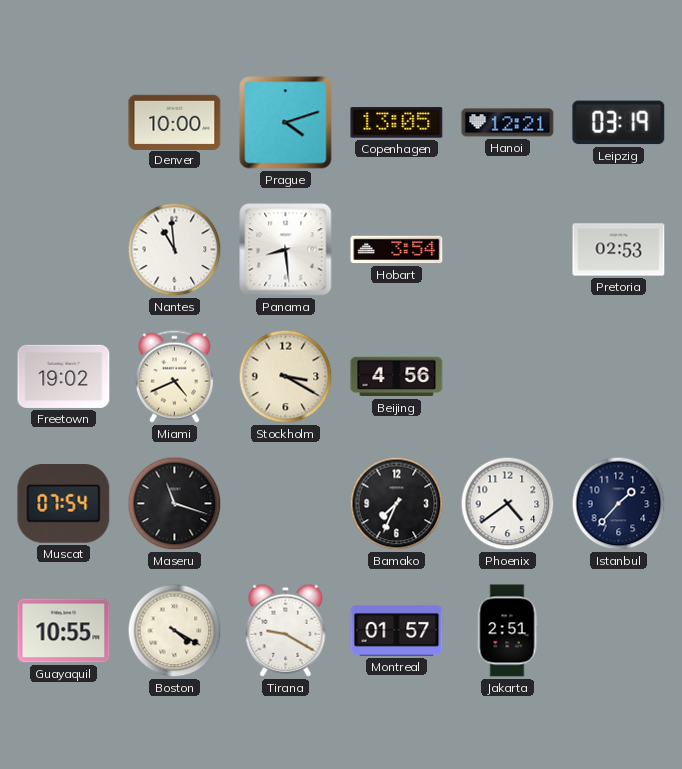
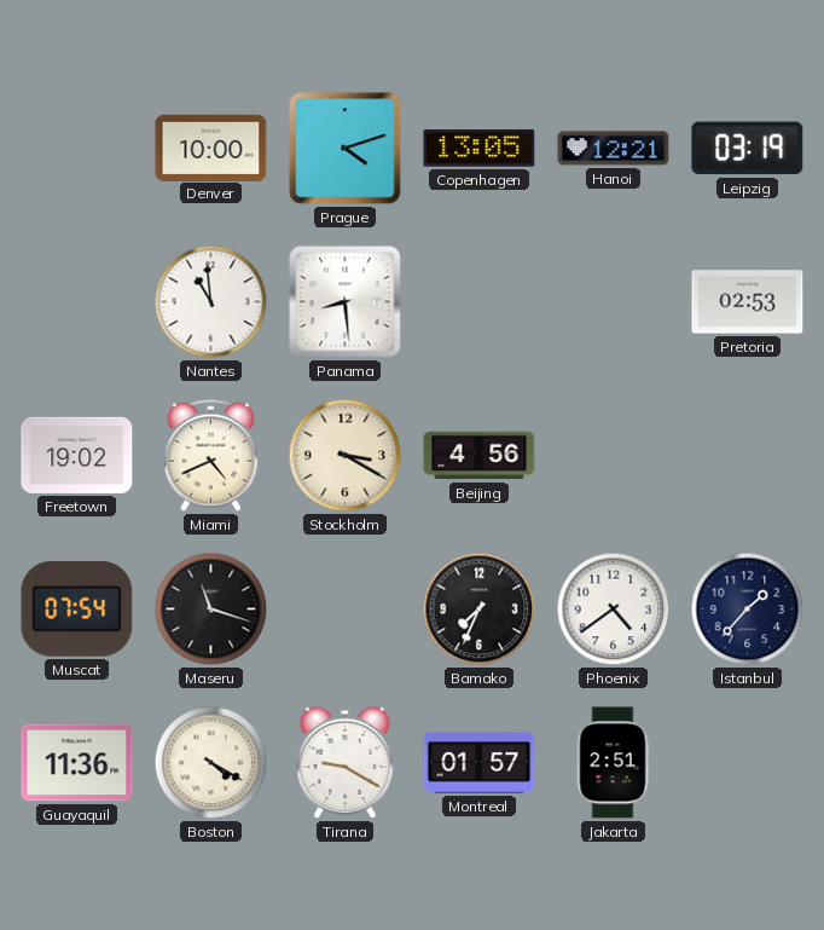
Hobart: 3:54 -> none (397, 250)
Guayaquil: 10:55 -> 11:36 (77, 763)
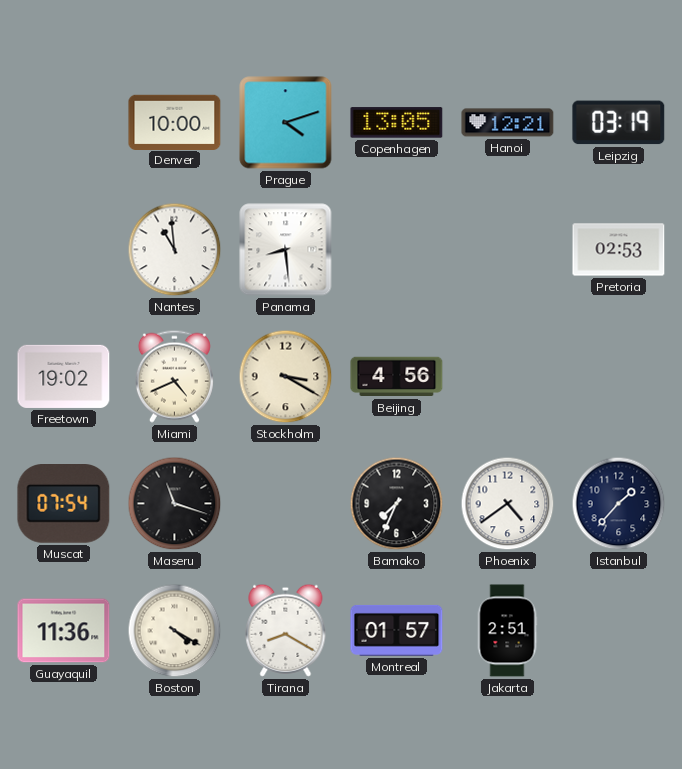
Tirana: 9:20 -> 8:20 (286, 630)
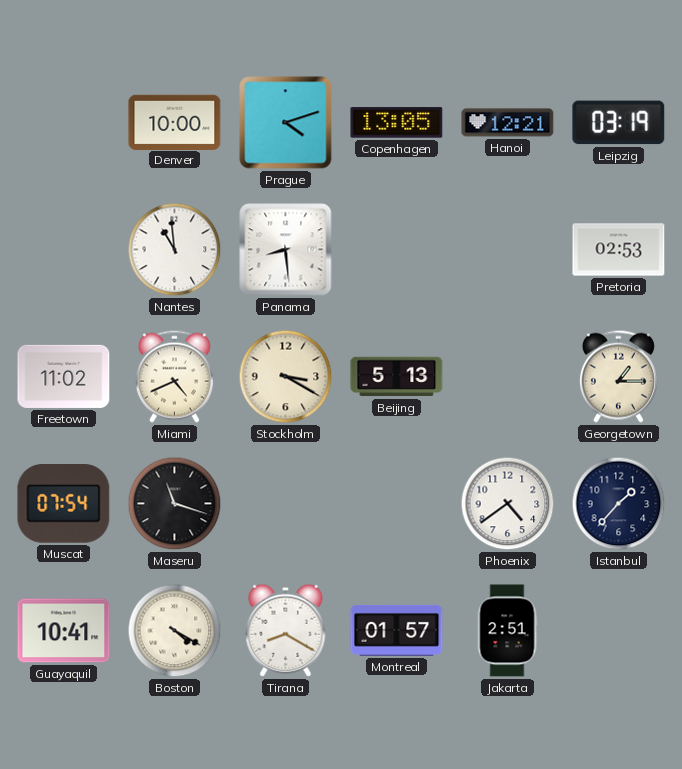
Freetown: 19:02 -> 11:02 (64, 376)
Beijing: 4:56 -> 5:13 (397, 377)
Georgetown: none -> 1:15 (618, 376)
Bamako: 7:34 -> none (397, 504)
Guayaquil: 11:36 -> 10:41 (64, 631)
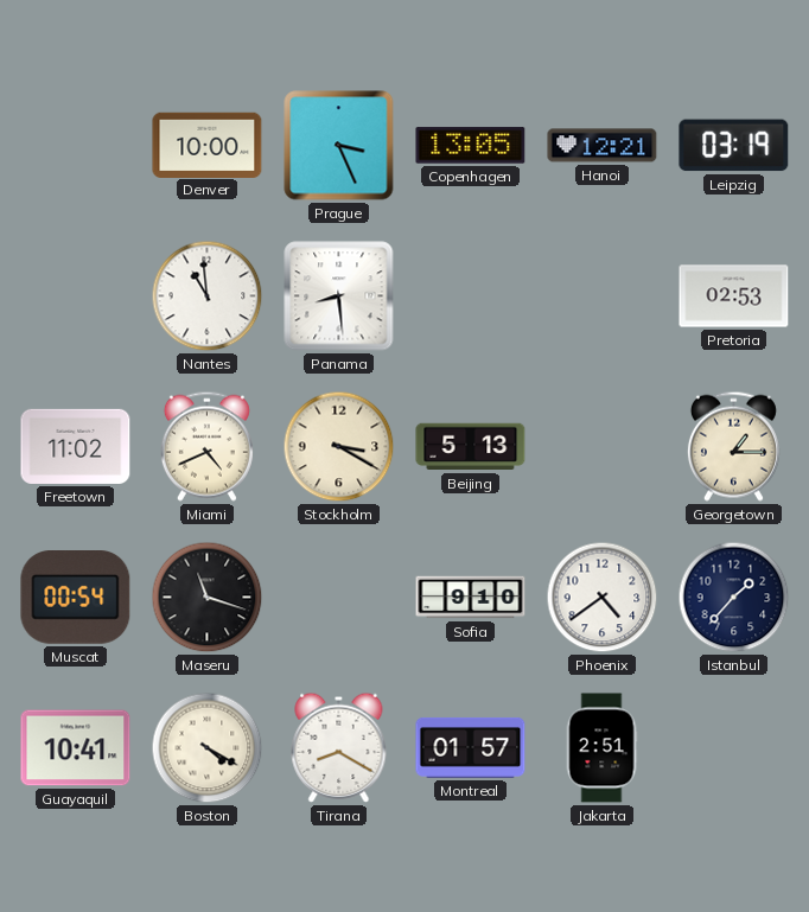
Prague: 4:12 -> 3:26 (339, 146)
Muscat: 07:54 -> 00:54 (76, 598)
Sofia: none -> 9:10 (471, 598)
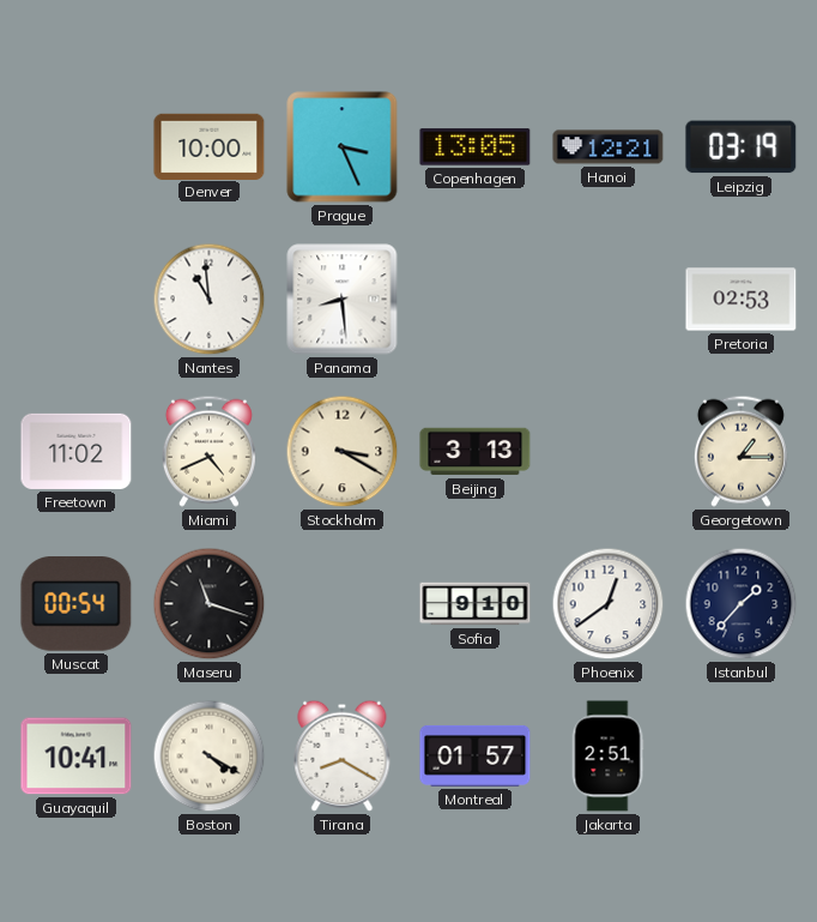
Beijing: 5:13 -> 3:13 (476, 452)
Phoenix: 4:39 -> 12:39 (609, 604)
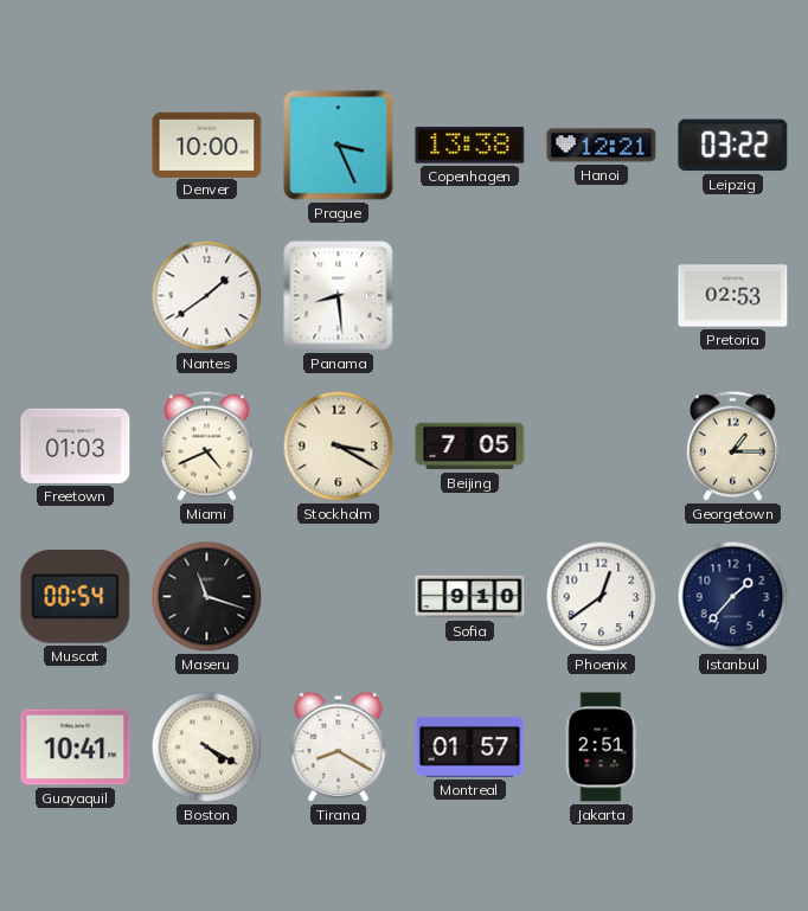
Copenhagen: 13:05 -> 13:38 (470, 146)
Leipzig: 03:19 -> 03:22 (733, 146)
Nantes: 10:59 -> 1:39 (207, 296)
Freetown: 11:02 -> 01:03 (76, 445)
Beijing: 3:13 -> 7:05 (470, 447)
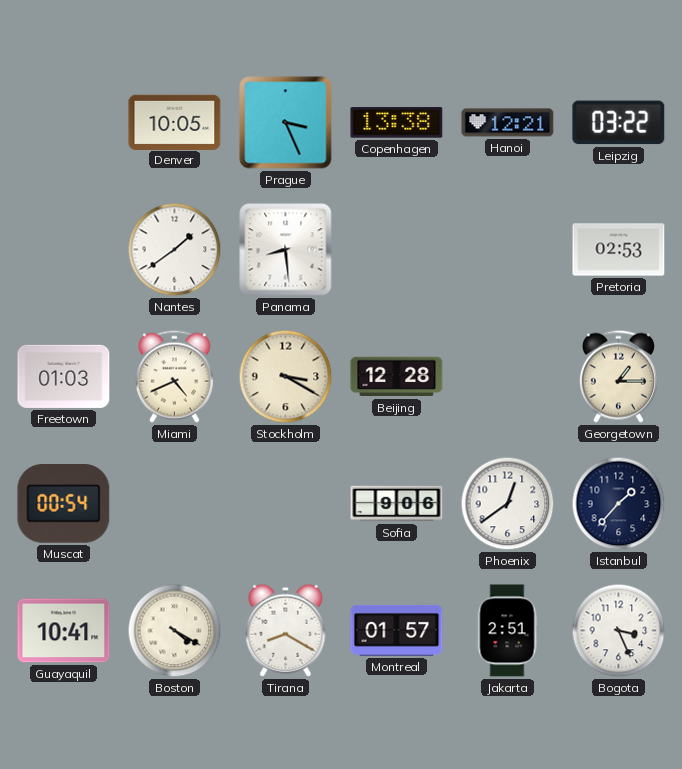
Denver: 10:00 -> 10:05 (175, 122)
Beijing: 7:05 -> 12:28 (397, 377)
Maseru: 11:18 -> none (207, 597)
Sofia: 9:10 -> 9:06 (397, 504)
Bogota: none -> 3:26 (619, 631)
